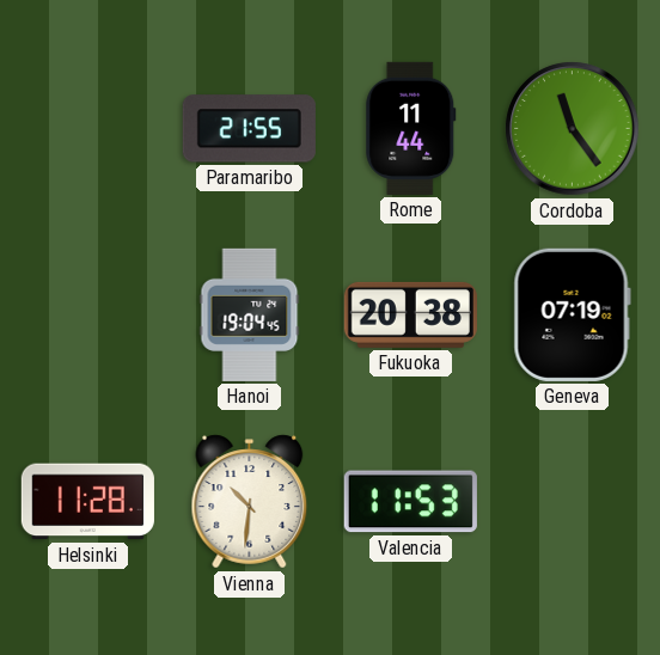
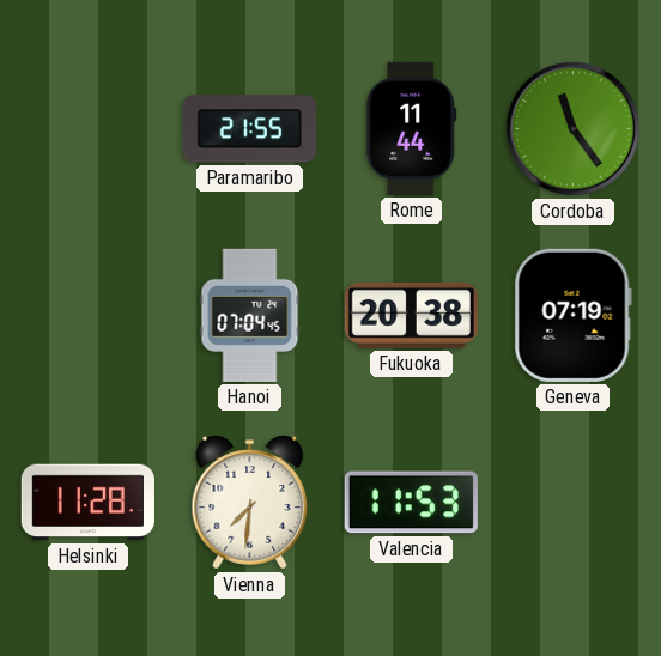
Hanoi: 19:04 -> 07:04 (250, 315)
Vienna: 10:31 -> 7:31 (250, 503)
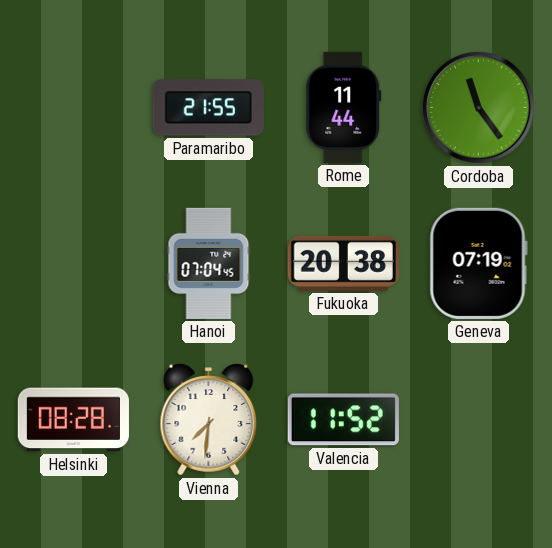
Helsinki: 11:28 -> 08:28 (73, 420)
Valencia: 11:53 -> 11:52 (343, 420)
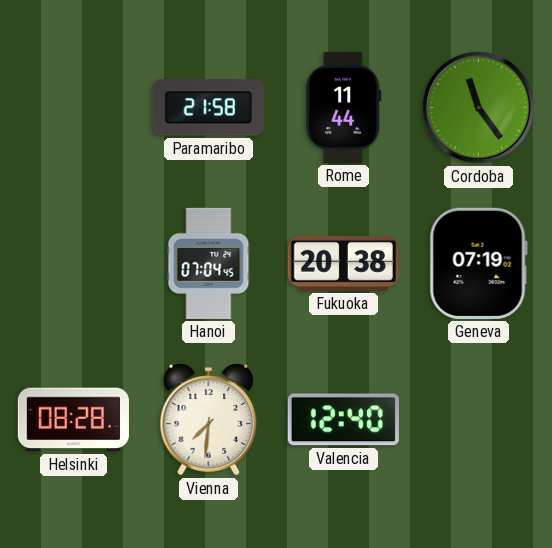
Paramaribo: 21:55 -> 21:58 (208, 108)
Valencia: 11:52 -> 12:40 (343, 420)
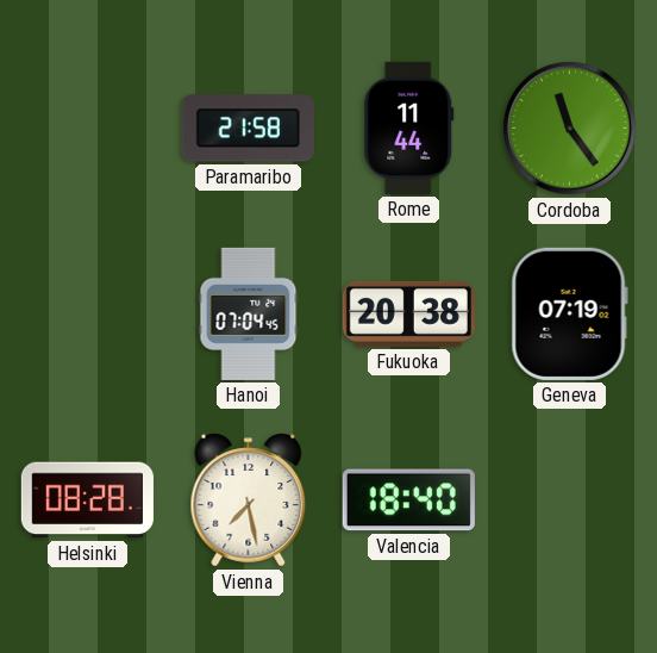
Vienna: 7:31 -> 7:28 (249, 500)
Valencia: 12:40 -> 18:40 (408, 500)
